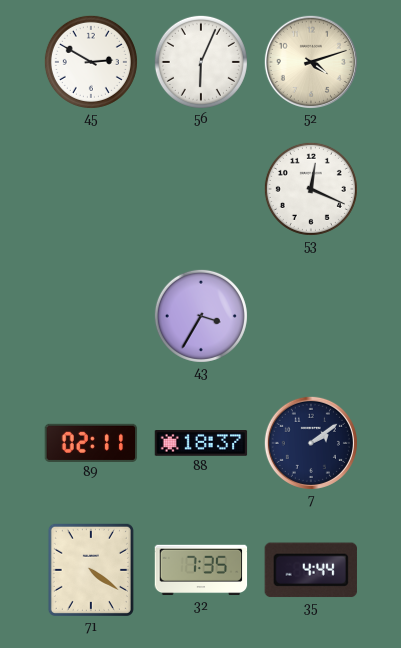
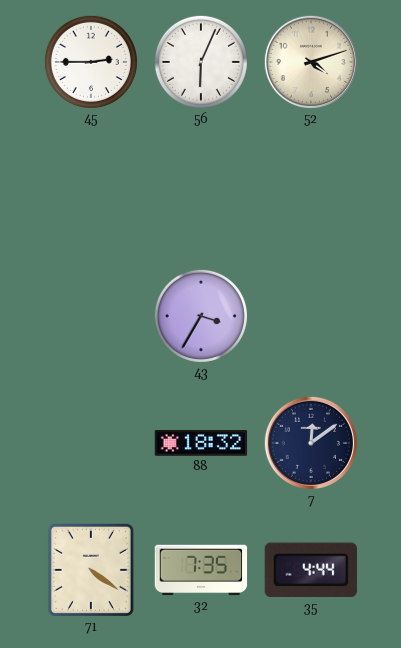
45: 2:50 -> 2:45 (91, 62)
53: 12:19 -> none (311, 189)
89: 02:11 -> none (91, 443)
88: 18:37 -> 18:32 (201, 443)
7: 2:09 -> 12:09 (311, 443)
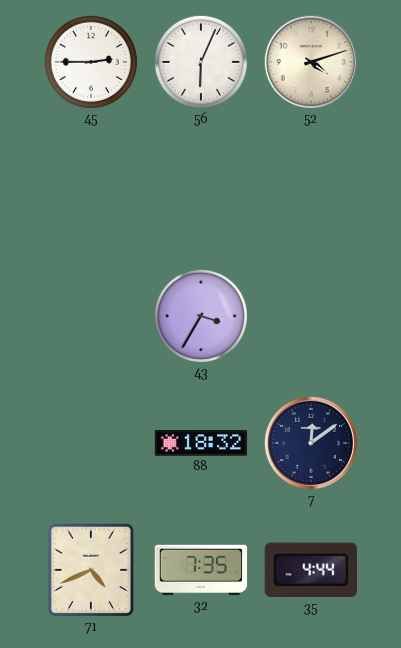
71: 4:21 -> 4:41 (91, 570)
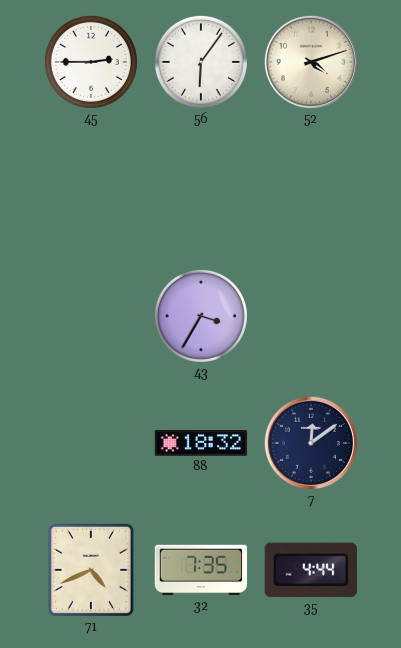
56: 6:04 -> 6:06 (201, 62)
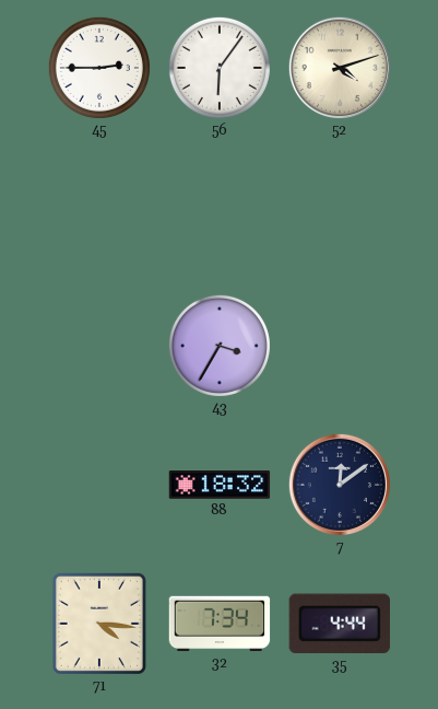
71: 4:41 -> 4:16 (99, 624)
32: 7:35 -> 7:34 (220, 624)
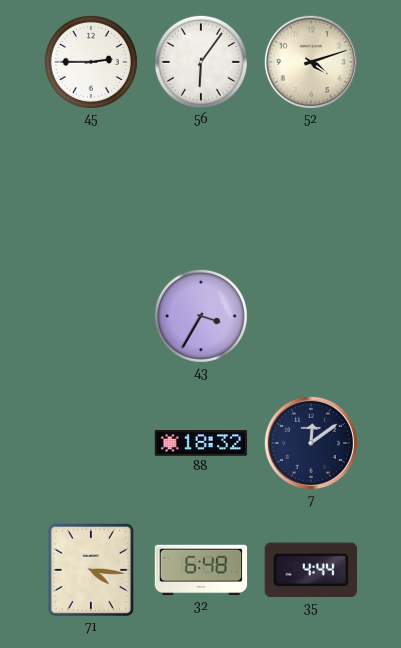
32: 7:34 -> 6:48 (201, 570)
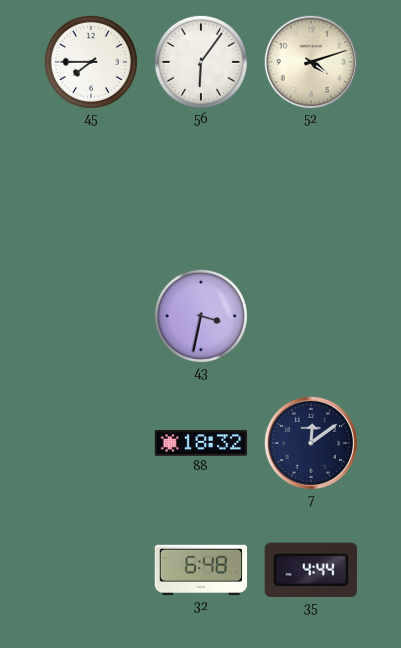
45: 2:45 -> 7:45 (91, 62)
43: 3:35 -> 3:32 (201, 316)
71: 4:16 -> none (91, 570)
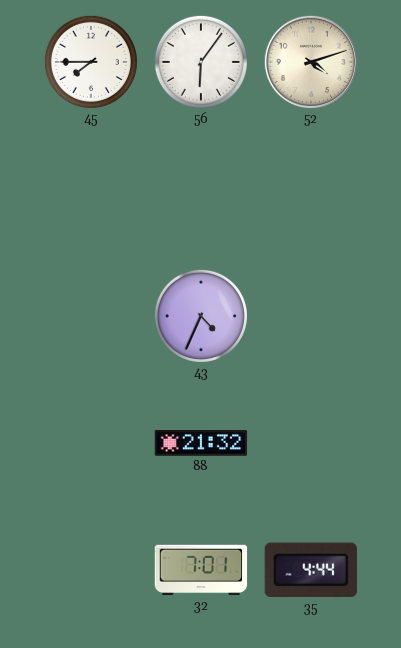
43: 3:32 -> 4:34 (201, 316)
88: 18:32 -> 21:32 (201, 443)
7: 12:09 -> none (311, 443)
32: 6:48 -> 7:01 (201, 570)
